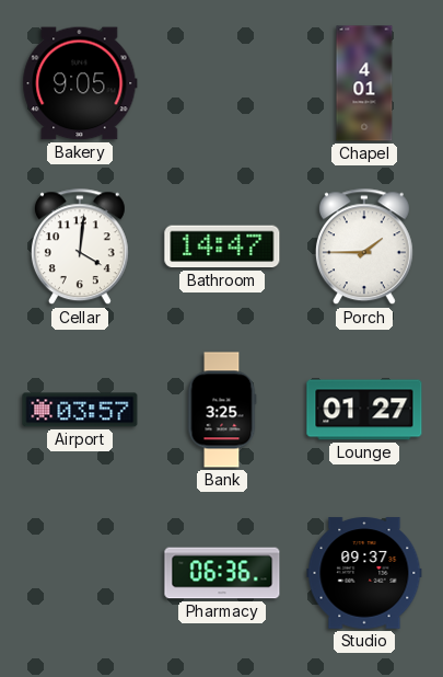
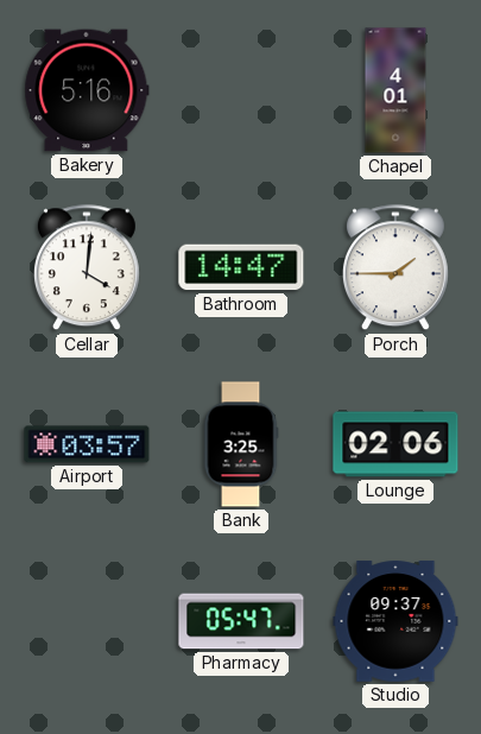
Bakery: 9:05 -> 5:16 (87, 90)
Lounge: 01:27 -> 02:06 (395, 444)
Pharmacy: 06:36 -> 05:47 (241, 621)
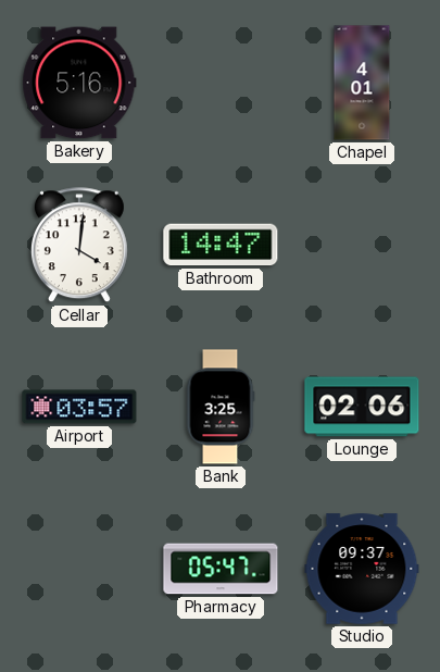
Porch: 1:45 -> none (395, 268)
